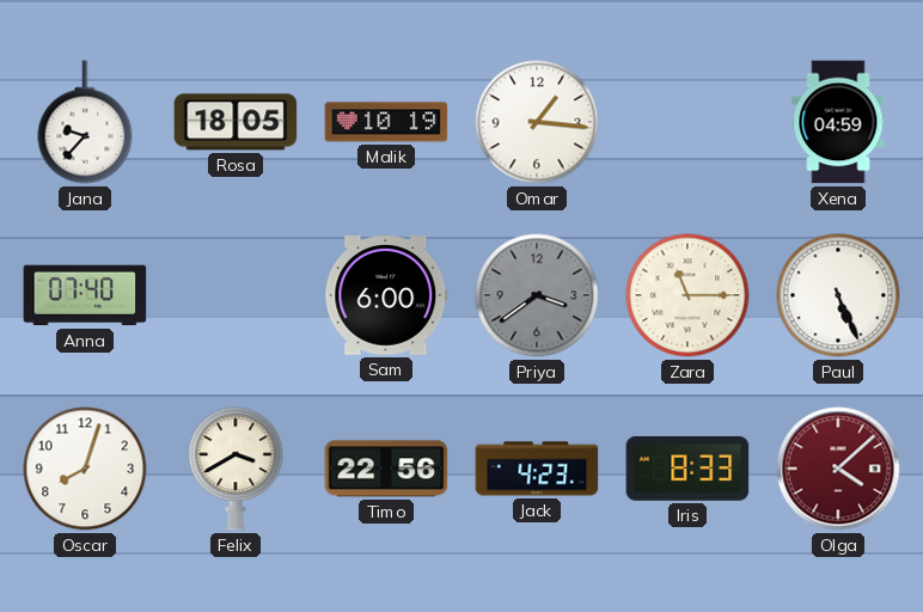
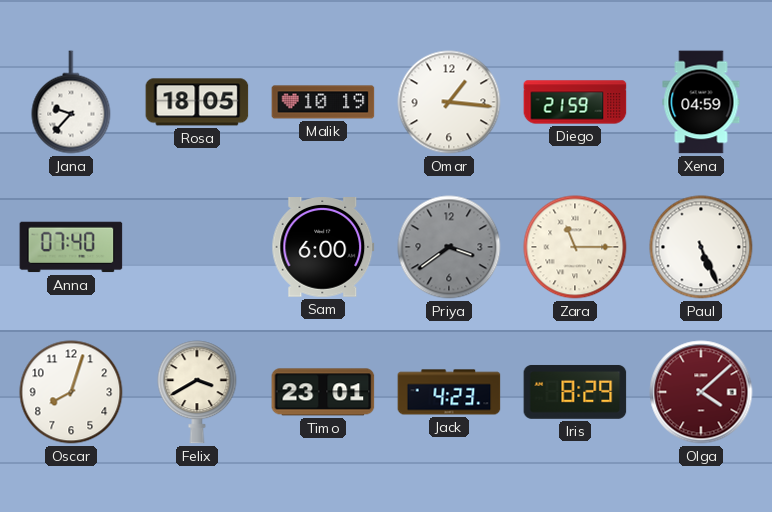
Diego: none -> 21:59 (575, 102)
Timo: 22:56 -> 23:01 (323, 392)
Iris: 8:33 -> 8:29 (575, 392)
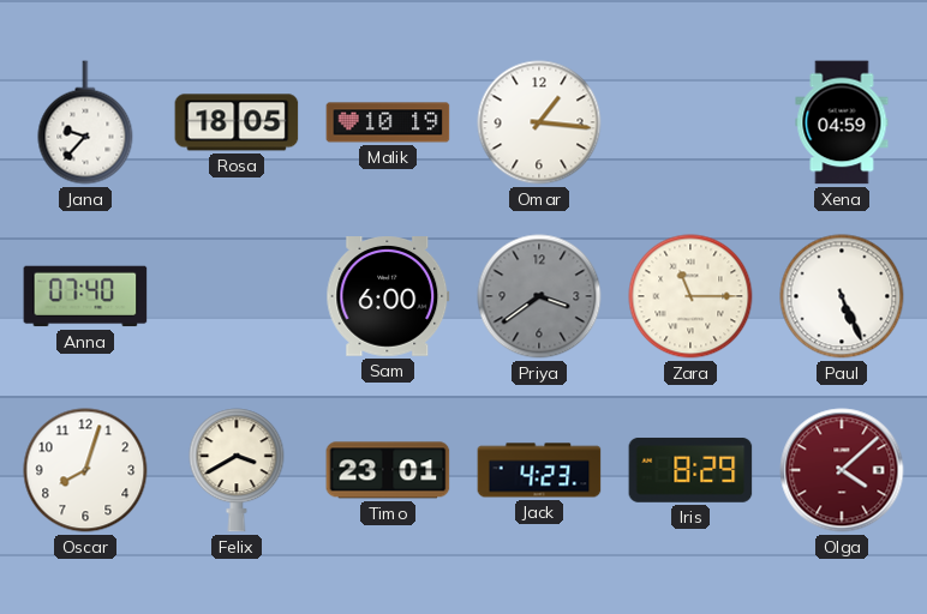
Diego: 21:59 -> none (575, 102)
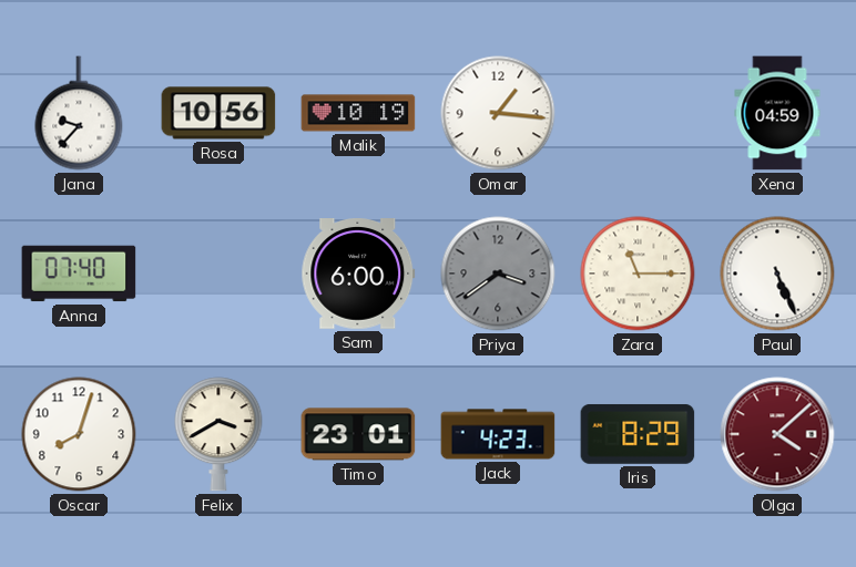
Rosa: 18:05 -> 10:56 (218, 113)
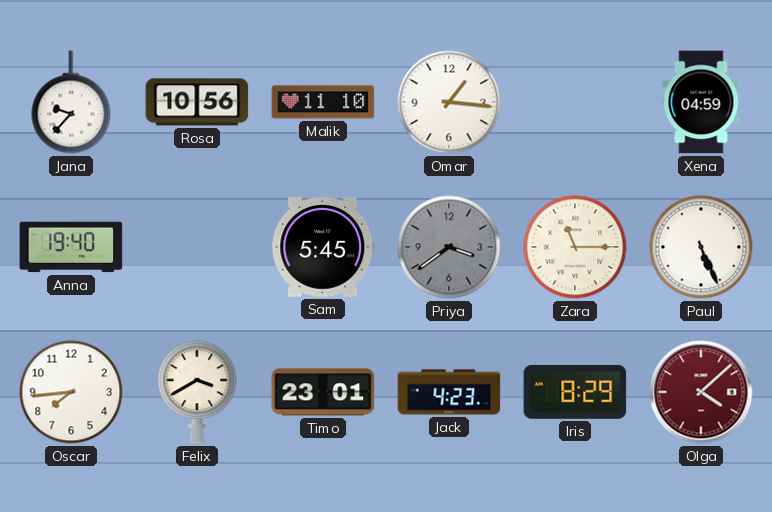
Malik: 10:19 -> 11:10 (323, 102)
Anna: 07:40 -> 19:40 (71, 247)
Sam: 6:00 -> 5:45 (323, 248)
Oscar: 8:03 -> 7:44 (71, 392)
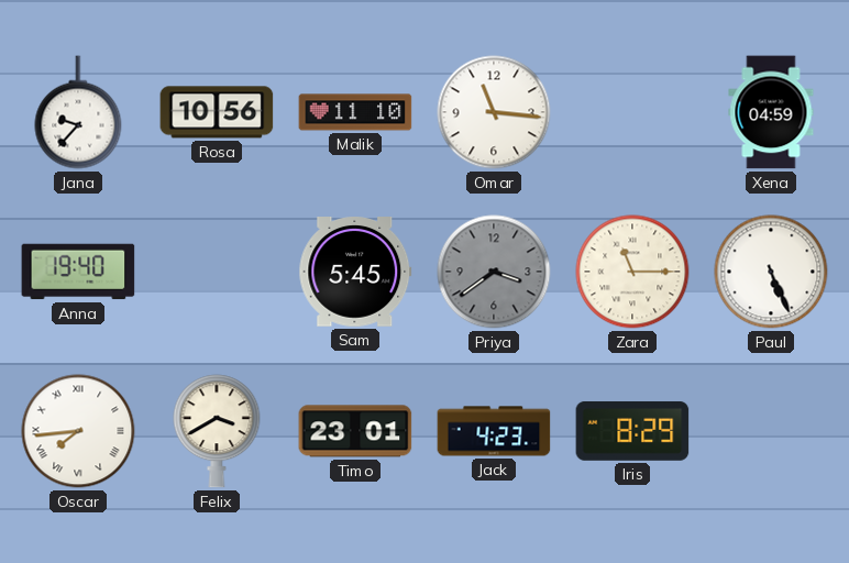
Omar: 1:16 -> 11:16 (494, 112)
Oscar numerals: Arabic -> Roman (78, 431)
Olga: 4:08 -> none (701, 392)
